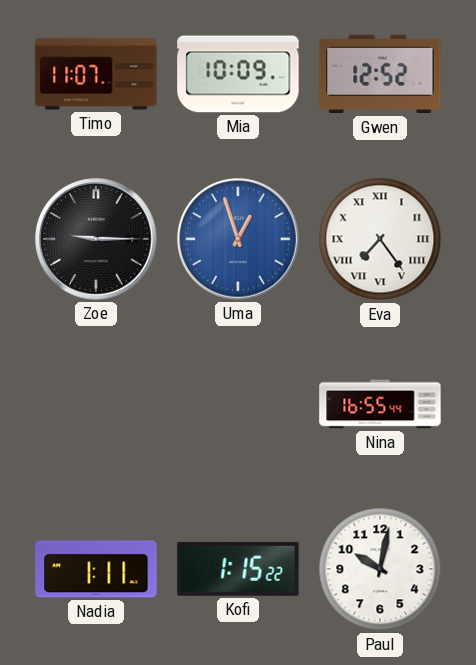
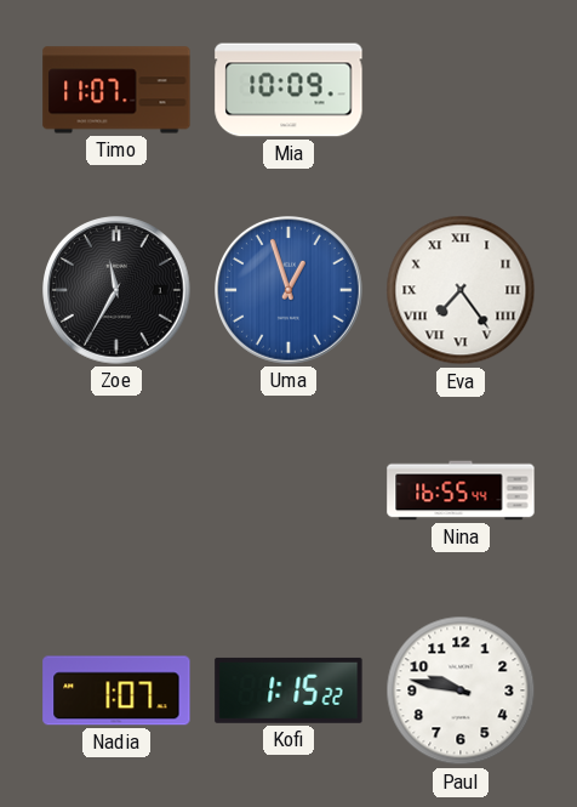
Gwen: 12:52 -> none (380, 74)
Zoe: 9:15 -> 11:35 (118, 291)
Nadia: 1:11 -> 1:07 (116, 691)
Paul: 10:02 -> 9:47 (461, 691)
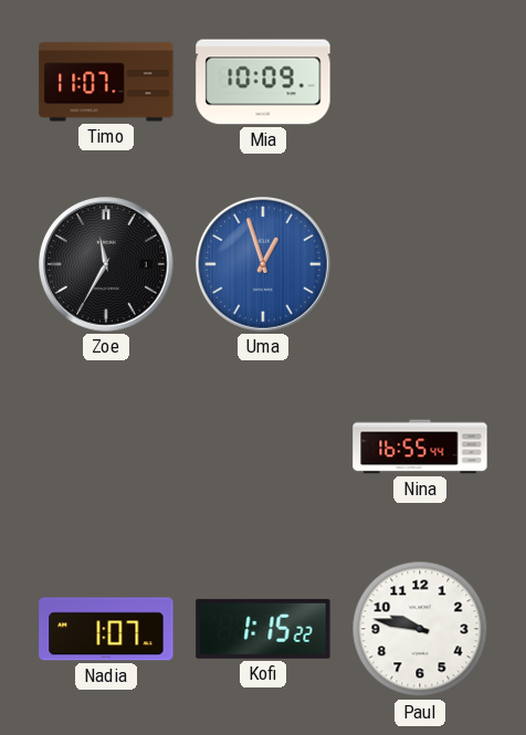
Eva: 7:24 -> none (461, 290)
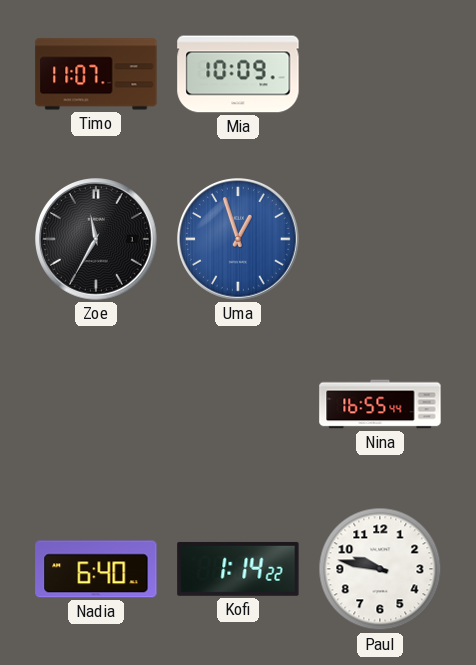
Nadia: 1:07 -> 6:40 (96, 569)
Kofi: 1:15 -> 1:14 (238, 569)
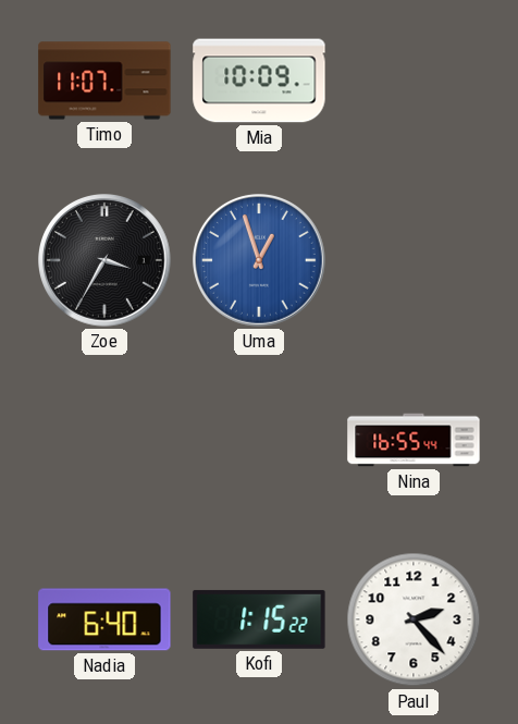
Zoe: 11:35 -> 3:35 (106, 261)
Kofi: 1:14 -> 1:15 (259, 619)
Paul: 9:47 -> 2:23 (414, 619)
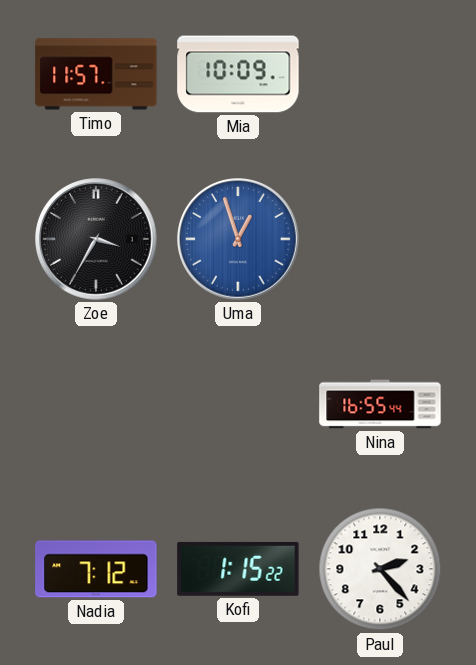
Timo: 11:07 -> 11:57 (96, 74)
Nadia: 6:40 -> 7:12 (96, 569)
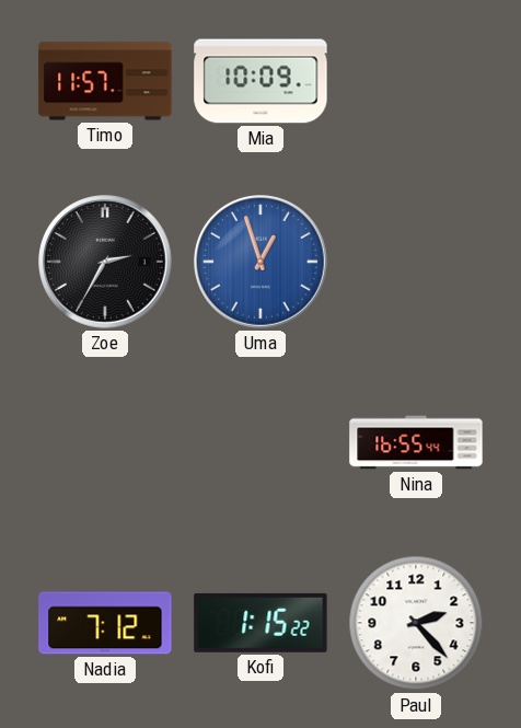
Zoe: 3:35 -> 2:35 (106, 263)
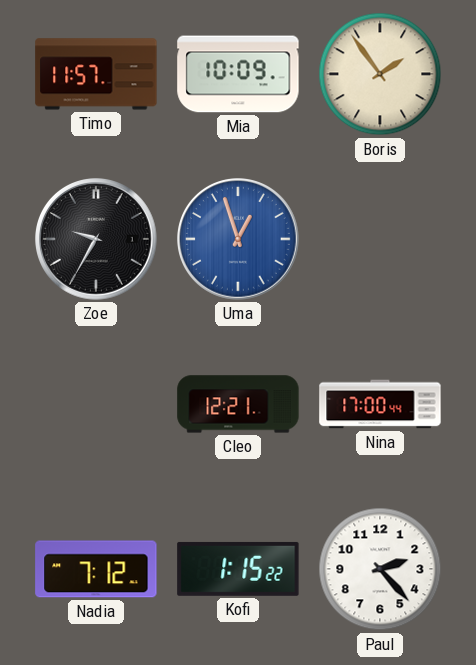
Boris: none -> 1:54 (380, 74)
Zoe: 2:35 -> 9:35 (97, 240)
Cleo: none -> 12:21 (238, 404)
Nina: 16:55 -> 17:00 (380, 404)
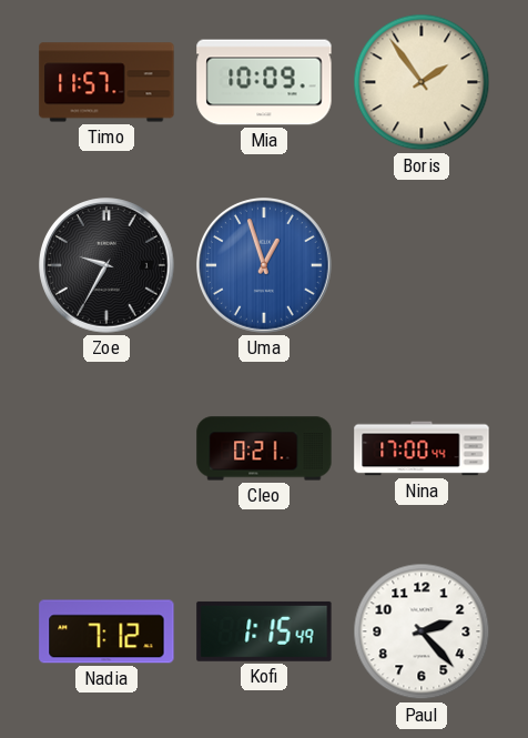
Cleo: 12:21 -> 0:21 (264, 448)
Kofi: 1:15:22 -> 1:15:49 (264, 631)
